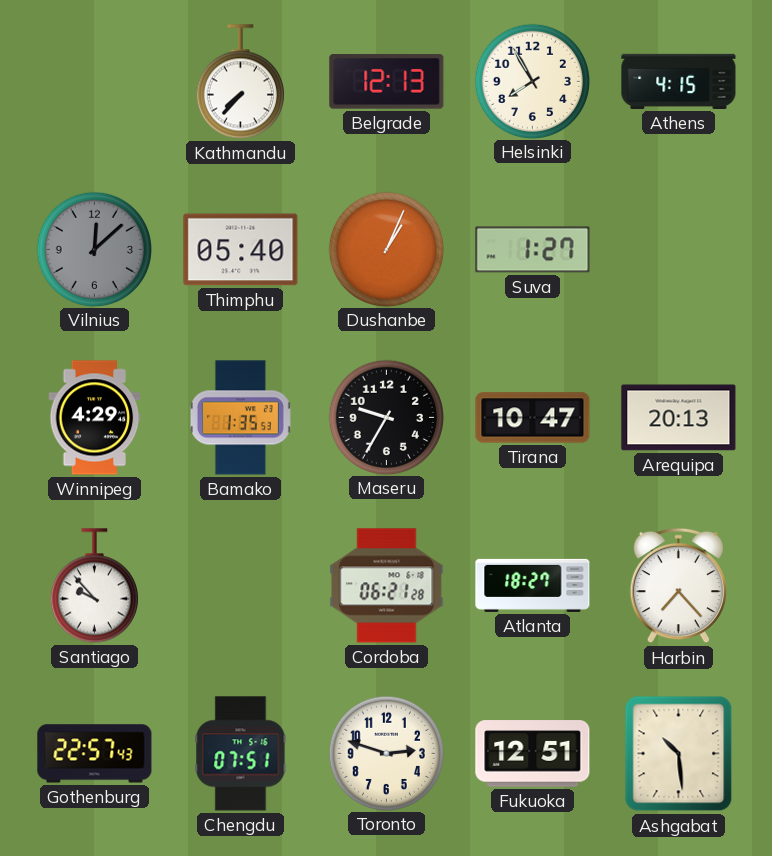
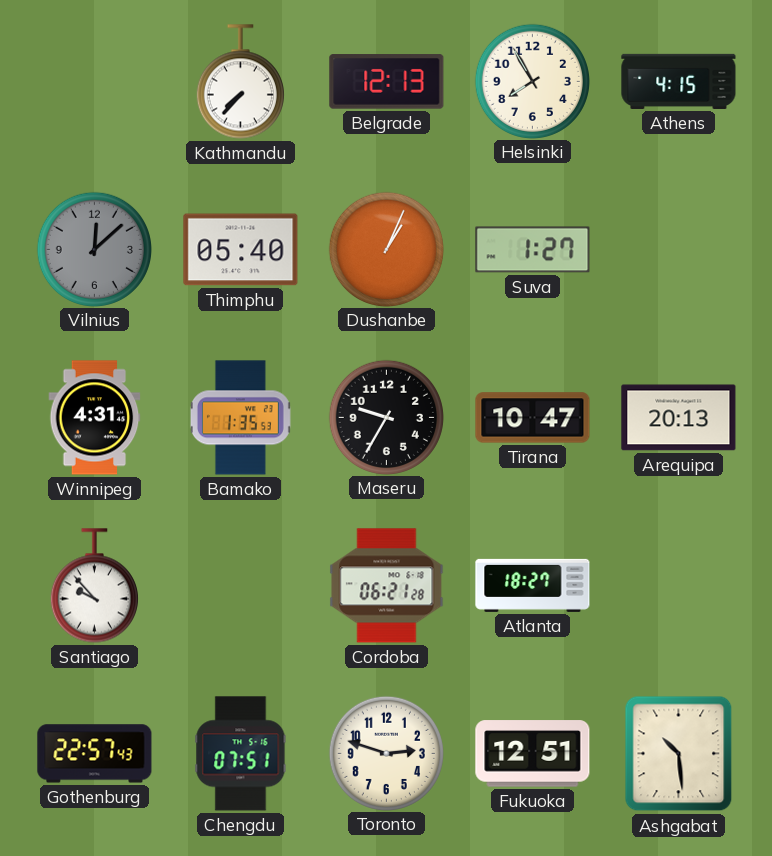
Winnipeg: 4:29 -> 4:31 (95, 418)
Harbin: 7:23 -> none (678, 586)
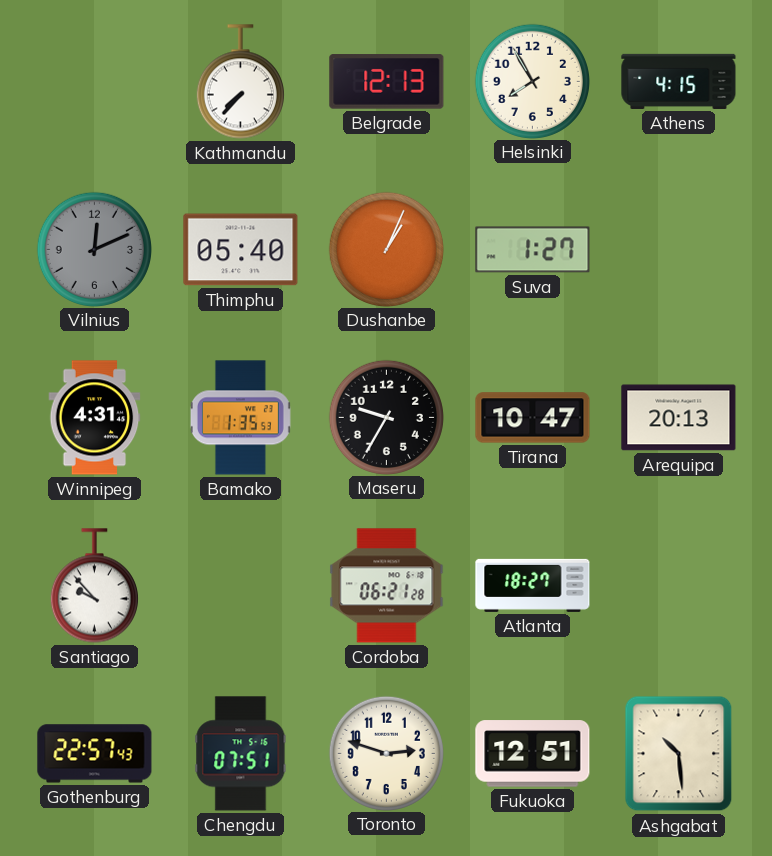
Vilnius: 12:08 -> 12:11 (94, 249)
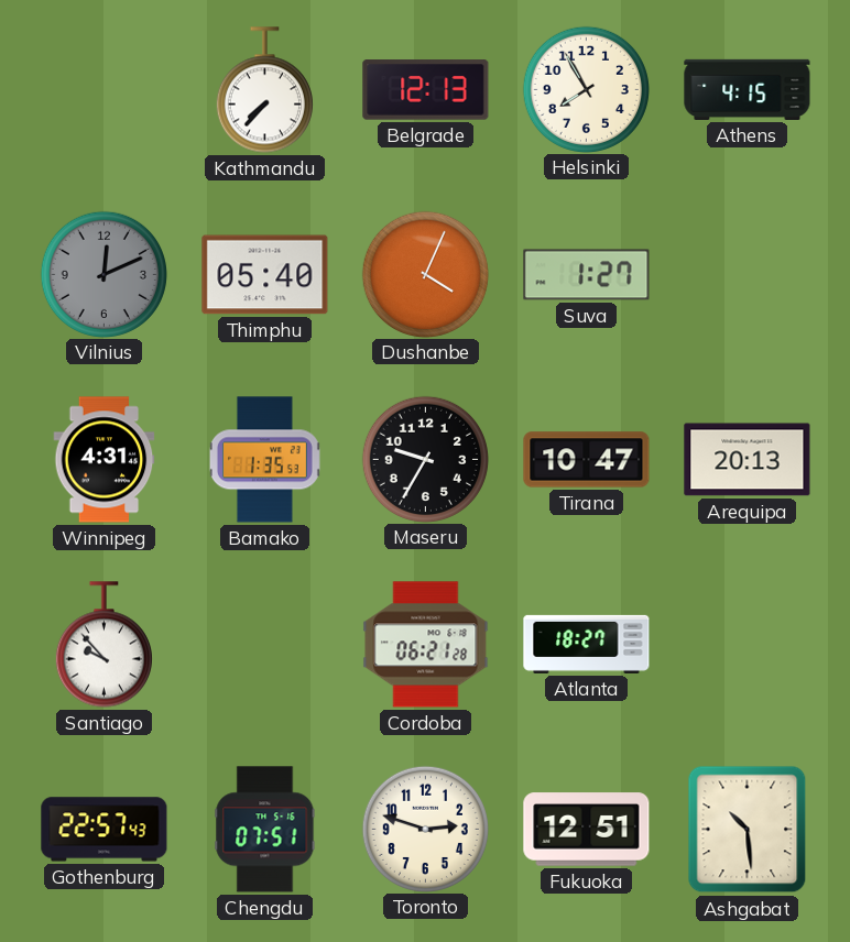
Dushanbe: 1:04 -> 4:04 (425, 274)
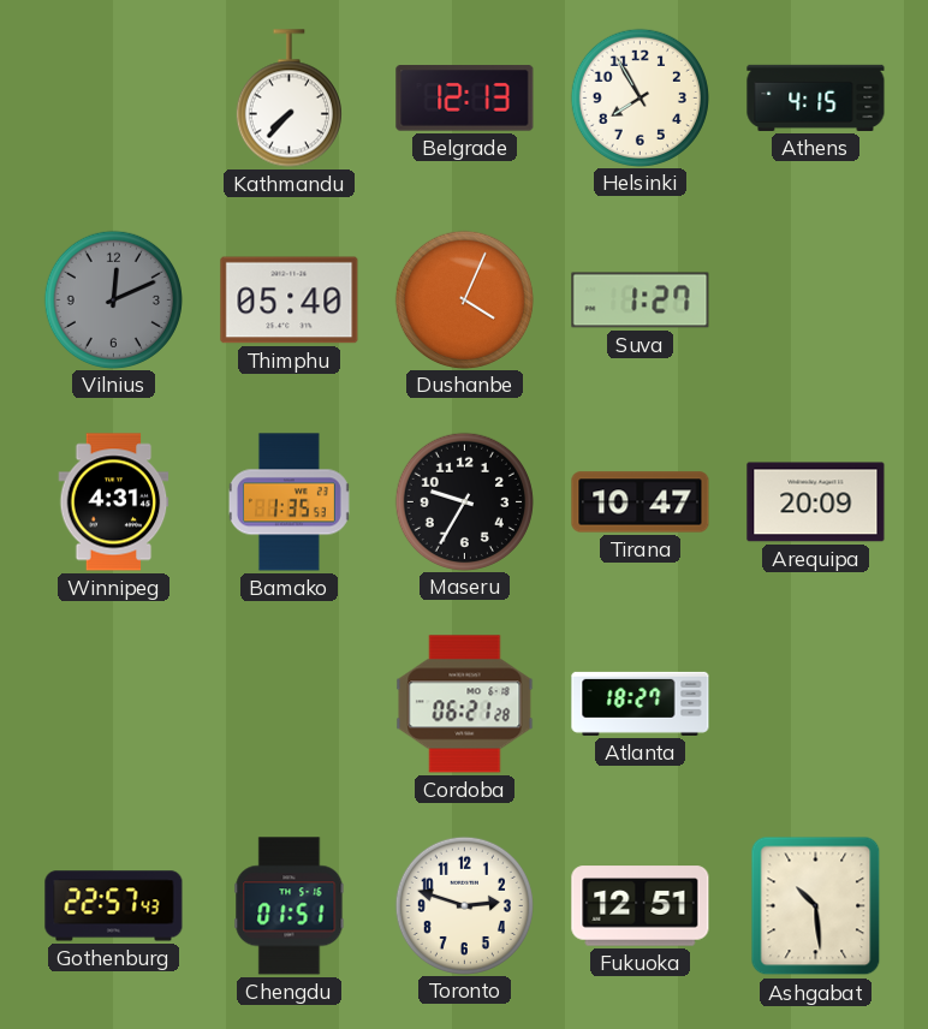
Arequipa: 20:13 -> 20:09 (816, 502)
Santiago: 9:53 -> none (103, 645)
Chengdu: 07:51 -> 01:51 (290, 906)
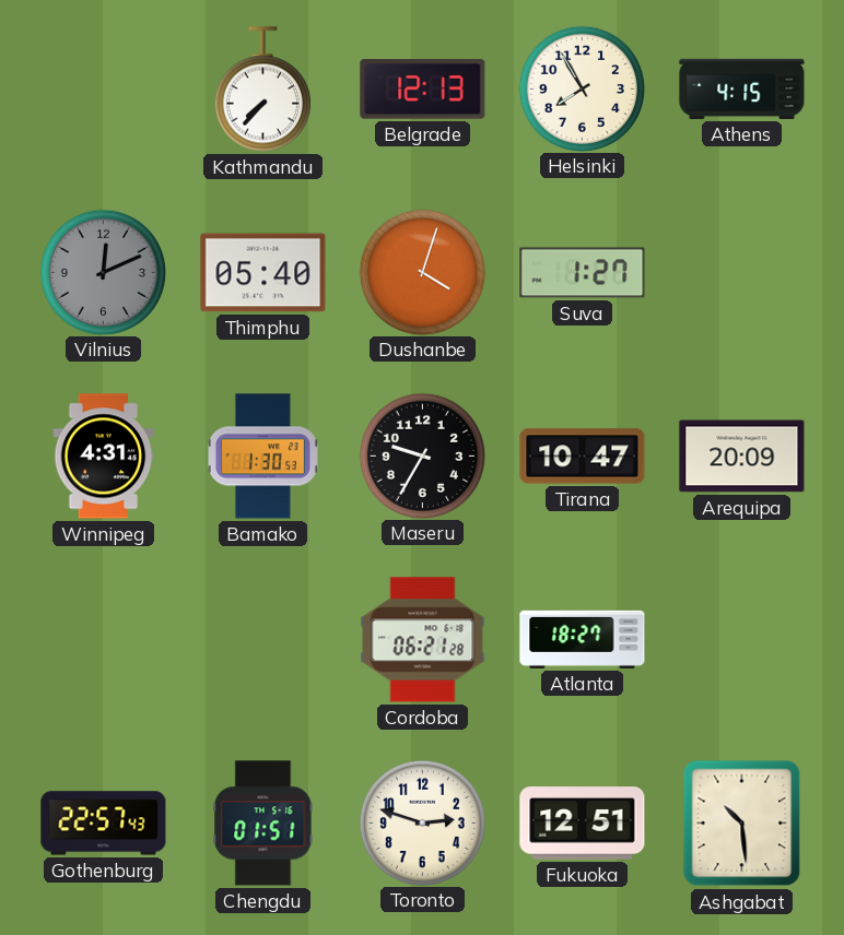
Dushanbe: 4:04 -> 4:03 (422, 272)
Bamako: 1:35 -> 1:30 (262, 457)
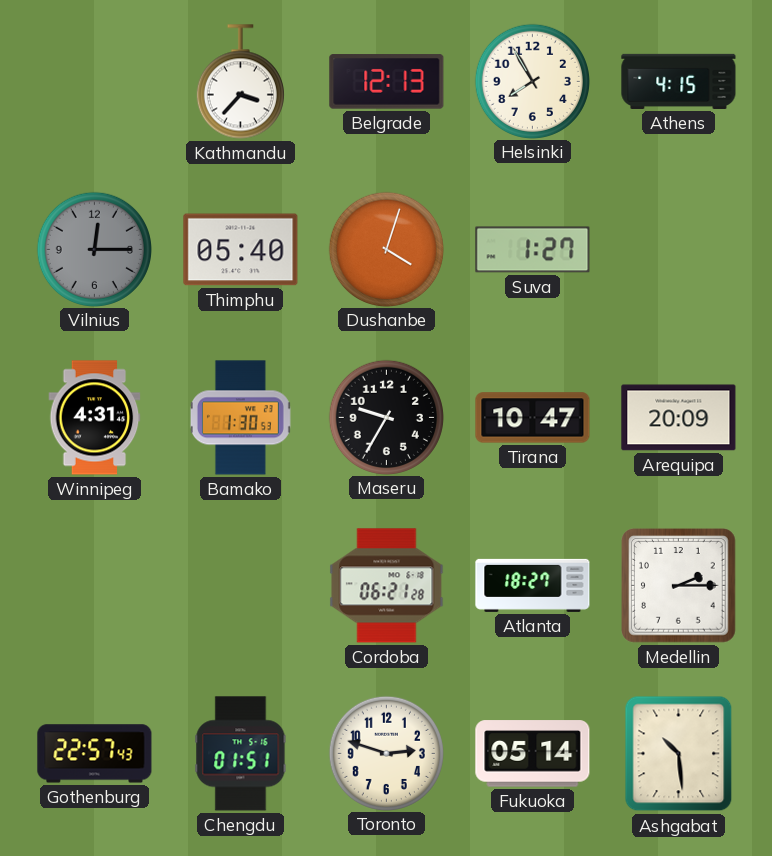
Kathmandu: 7:37 -> 3:37 (240, 82)
Vilnius: 12:11 -> 12:15 (94, 249)
Medellin: none -> 2:15 (679, 586)
Fukuoka: 12:51 -> 05:14 (533, 754)
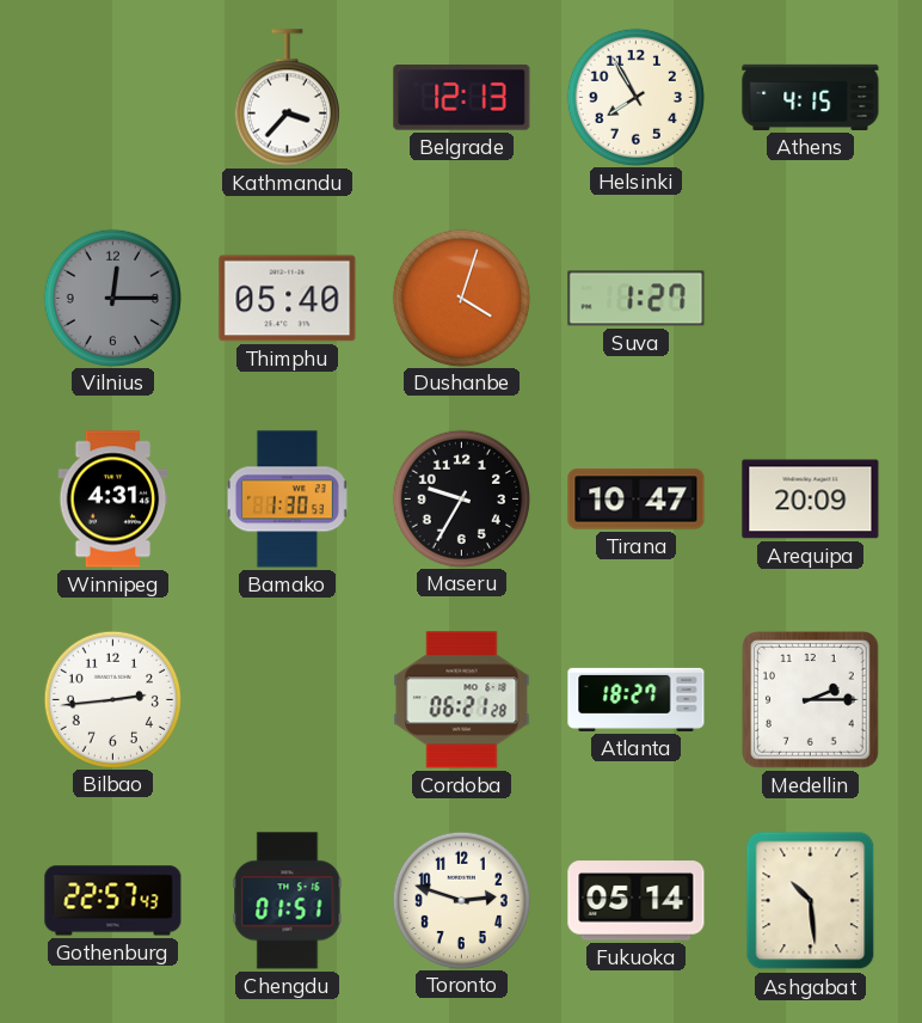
Bilbao: none -> 2:44 (112, 699)
